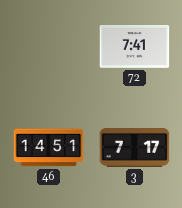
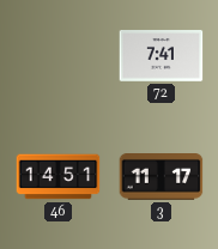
3: 7:17 -> 11:17 (162, 177)
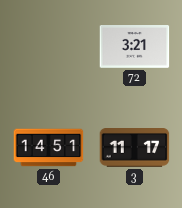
72: 7:41 -> 3:21 (135, 47)
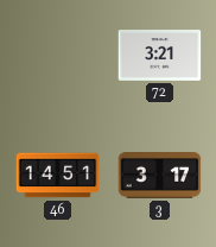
3: 11:17 -> 3:17 (160, 176)
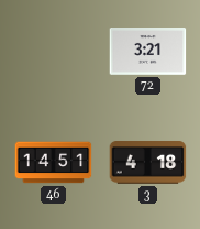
3: 3:17 -> 4:18 (148, 163)
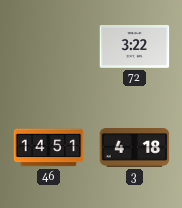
72: 3:21 -> 3:22 (135, 47)
